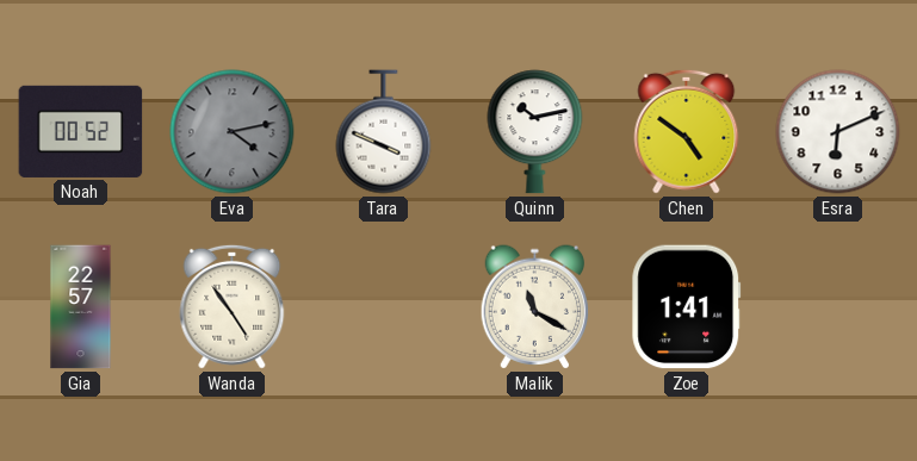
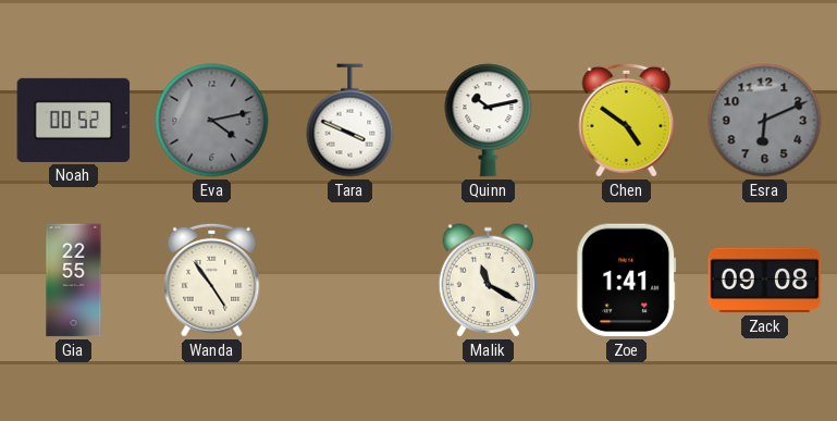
Esra dial: white -> grey (765, 121)
Gia: 22:57 -> 22:55 (74, 281)
Zack: none -> 09:08 (765, 281)
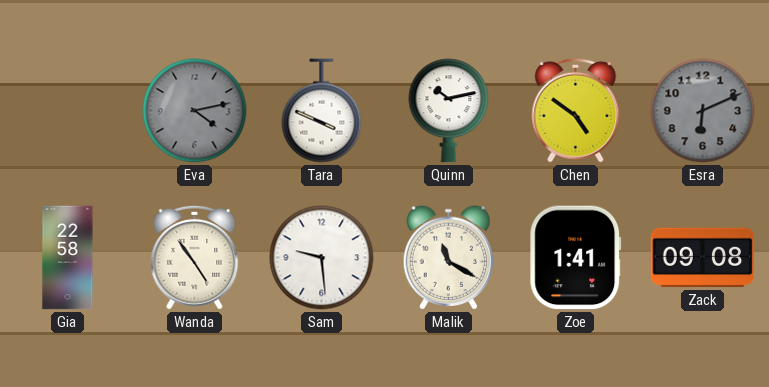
Noah: 00:52 -> none (74, 120)
Gia: 22:55 -> 22:58 (68, 258)
Sam: none -> 9:29 (322, 258)
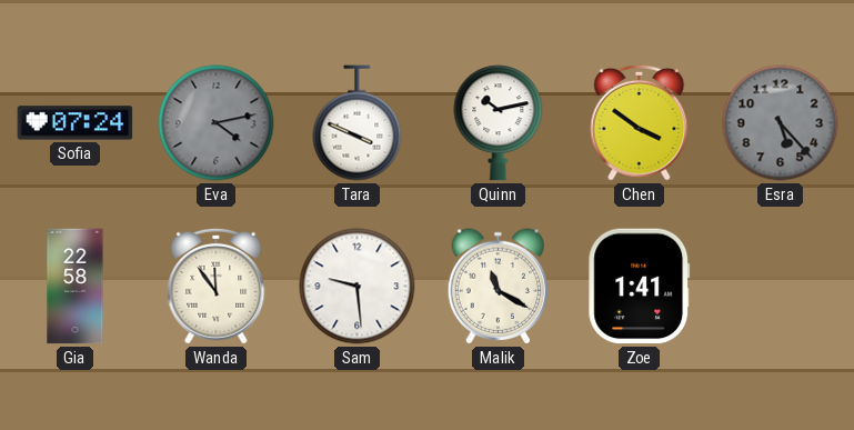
Sofia: none -> 07:24 (76, 123)
Chen: 4:51 -> 3:51 (640, 122)
Esra: 6:11 -> 5:23 (781, 123)
Wanda: 4:54 -> 11:54 (217, 286)
Zack: 09:08 -> none (703, 258)
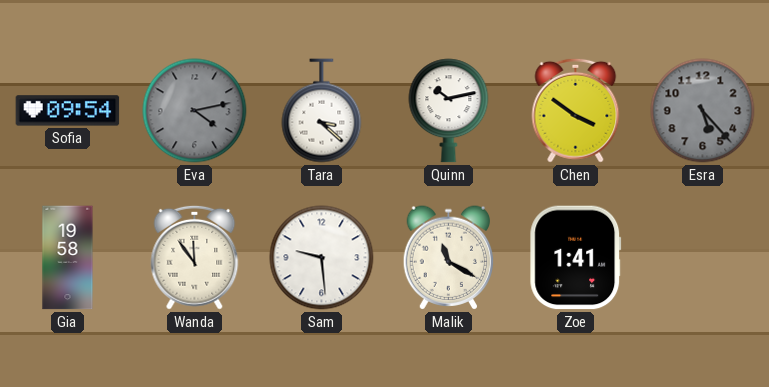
Sofia: 07:24 -> 09:54 (68, 111)
Tara: 3:49 -> 3:22 (322, 111)
Gia: 22:58 -> 19:58 (68, 258)
